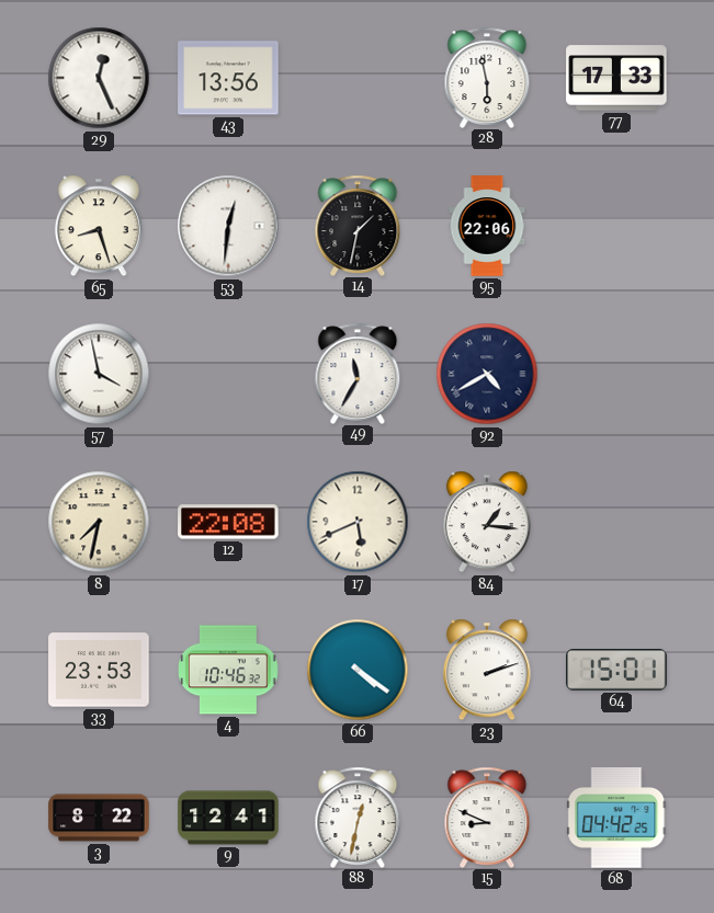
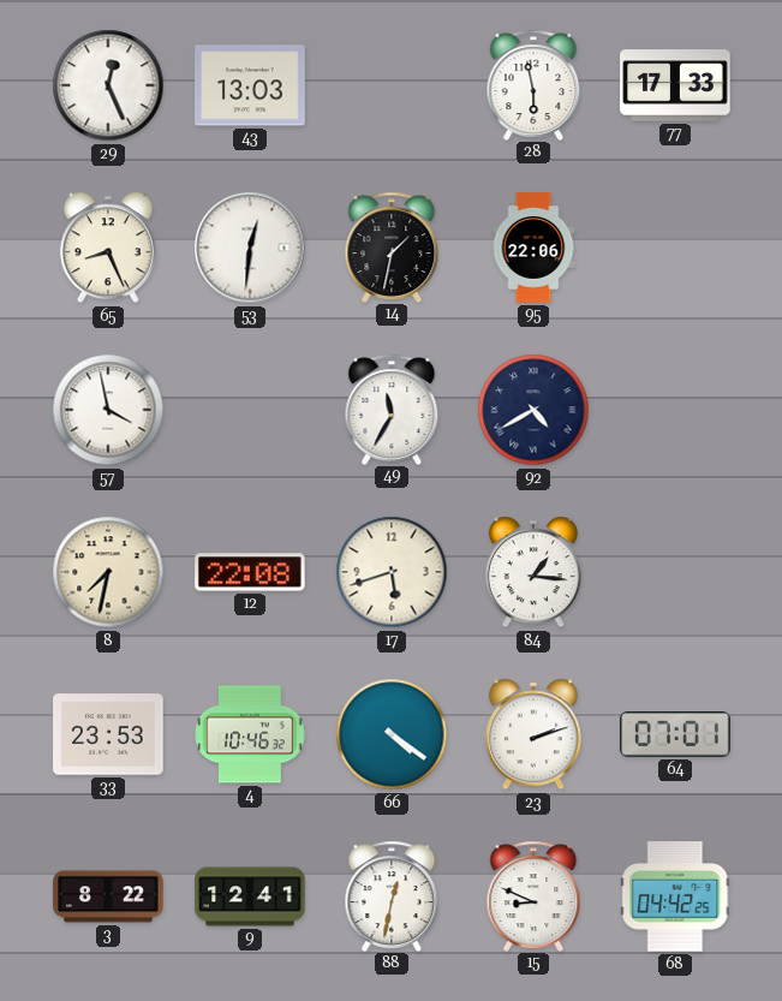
43: 13:56 -> 13:03 (250, 85)
65: 8:27 -> 8:26 (108, 248)
17: 5:41 -> 5:42 (392, 572)
64: 15:01 -> 07:01 (675, 734)
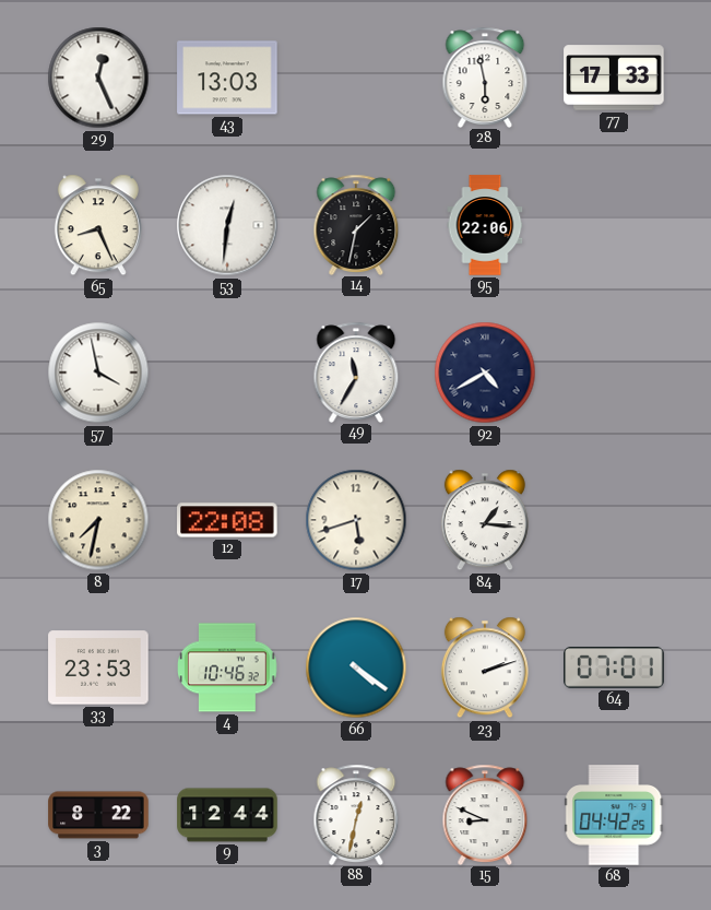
9: 12:41 -> 12:44 (227, 815)
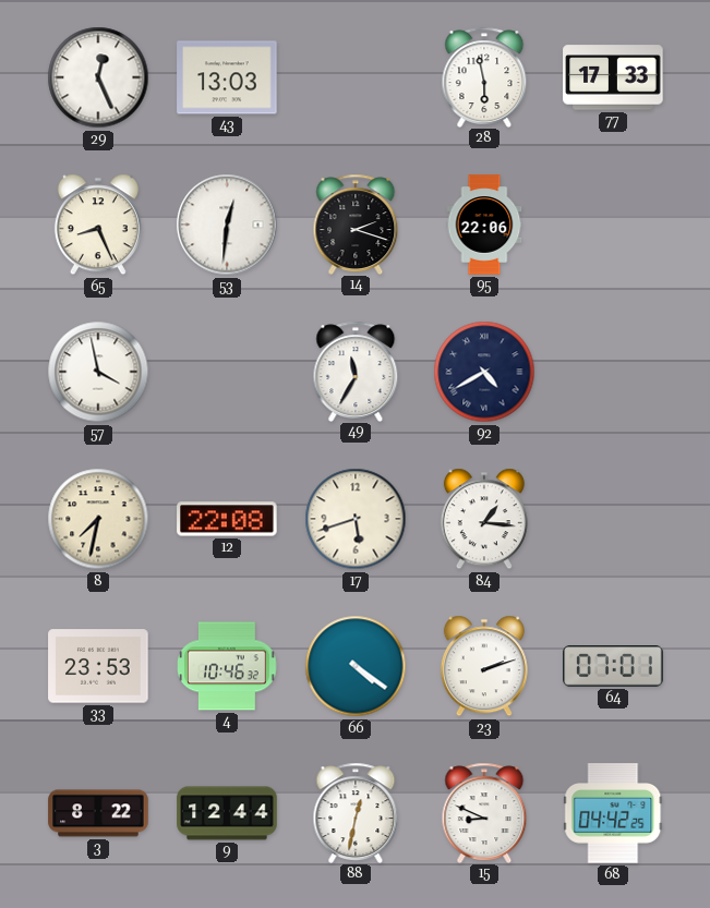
14: 1:32 -> 2:18 (356, 223)
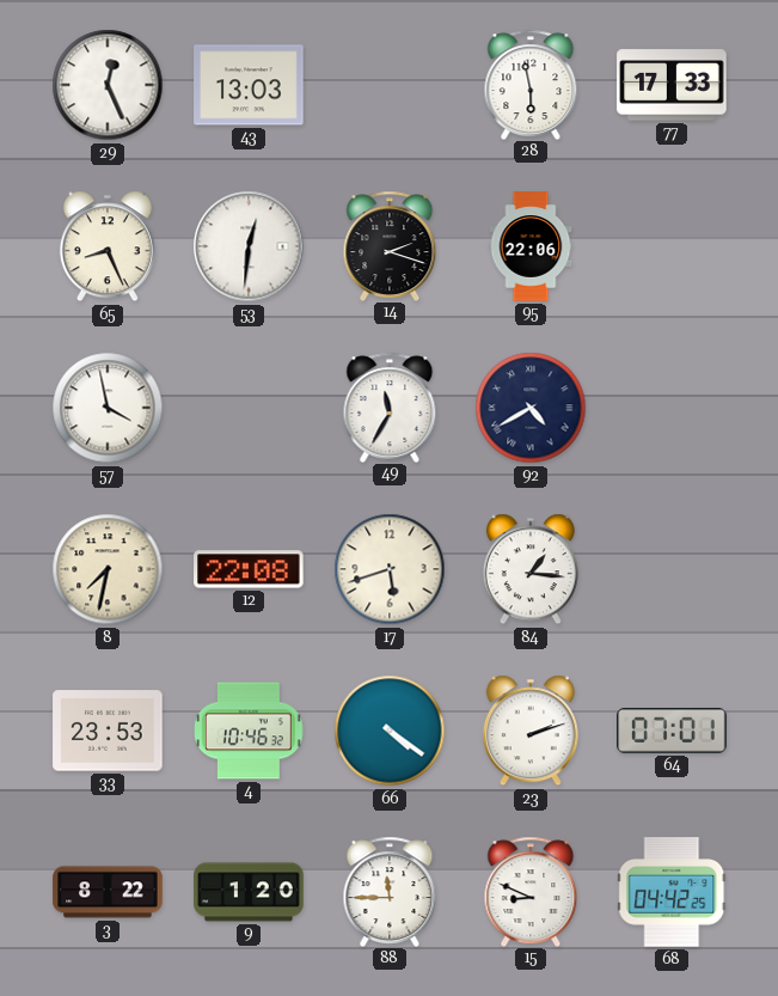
9: 12:44 -> 1:20 (249, 892)
88: 12:32 -> 11:45 (390, 891)
